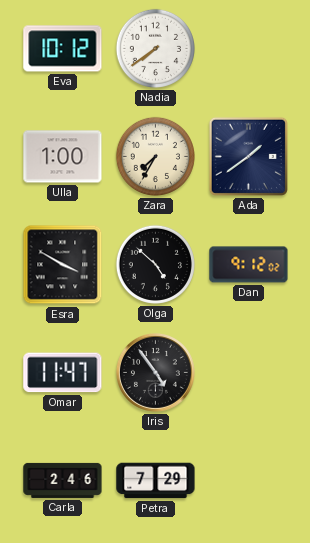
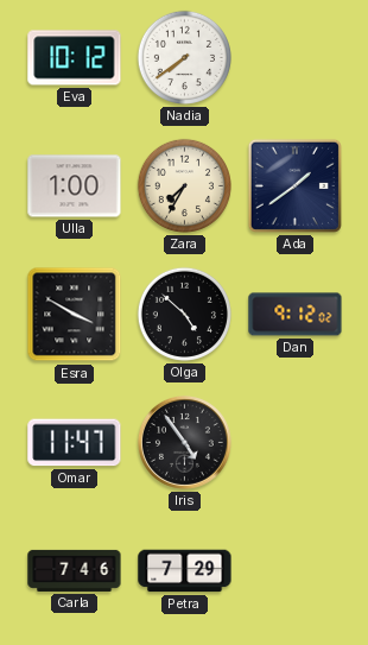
Carla: 2:46 -> 7:46 (75, 570)
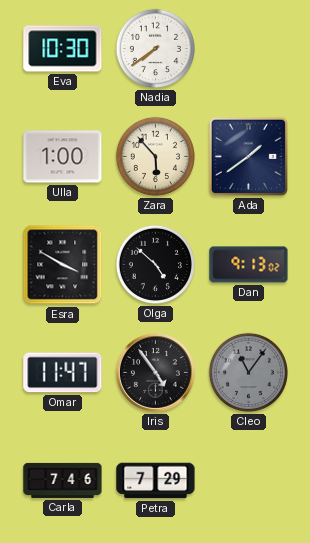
Eva: 10:12 -> 10:30 (63, 49)
Zara: 7:35 -> 5:53 (155, 156)
Dan: 9:12 -> 9:13 (249, 265)
Cleo: none -> 11:06 (248, 372)
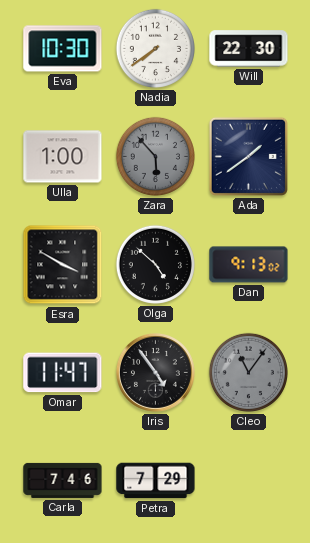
Will: none -> 22:30 (249, 49)
Zara dial: cream -> grey (155, 156)
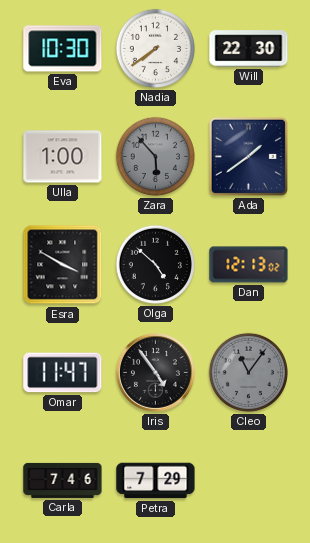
Dan: 9:13 -> 12:13 (249, 265)
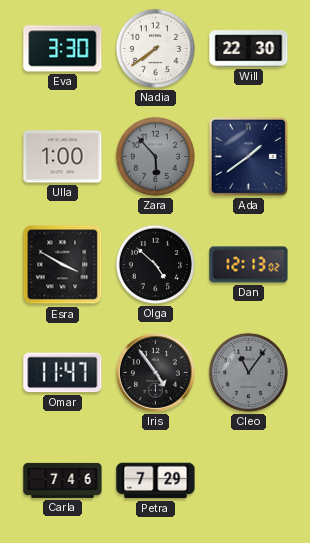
Eva: 10:30 -> 3:30 (63, 49)
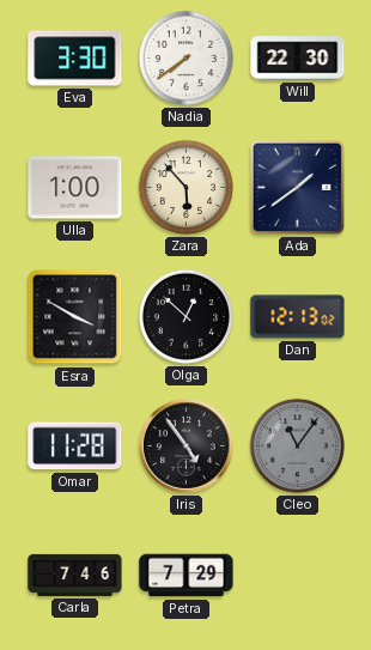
Zara dial: grey -> cream (185, 187)
Olga: 4:52 -> 12:52 (185, 316)
Omar: 11:47 -> 11:28 (75, 447)
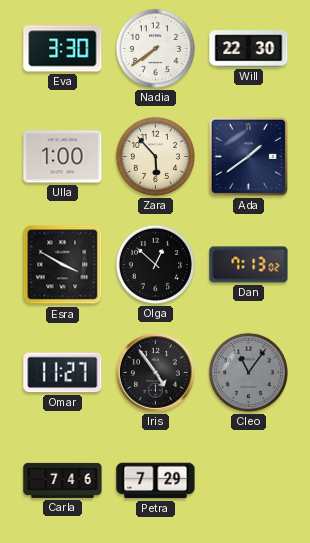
Dan: 12:13 -> 7:13 (249, 265)
Omar: 11:28 -> 11:27 (63, 373)
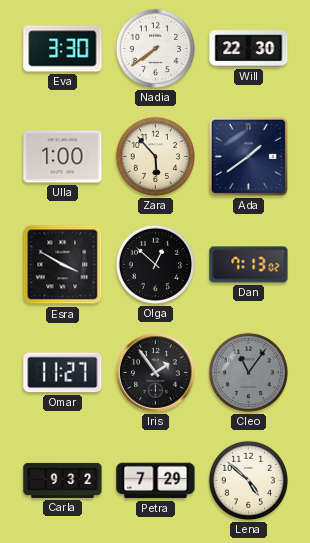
Iris: 4:54 -> 1:54 (155, 372)
Carla: 7:46 -> 9:32 (63, 480)
Lena: none -> 4:52 (248, 480)
